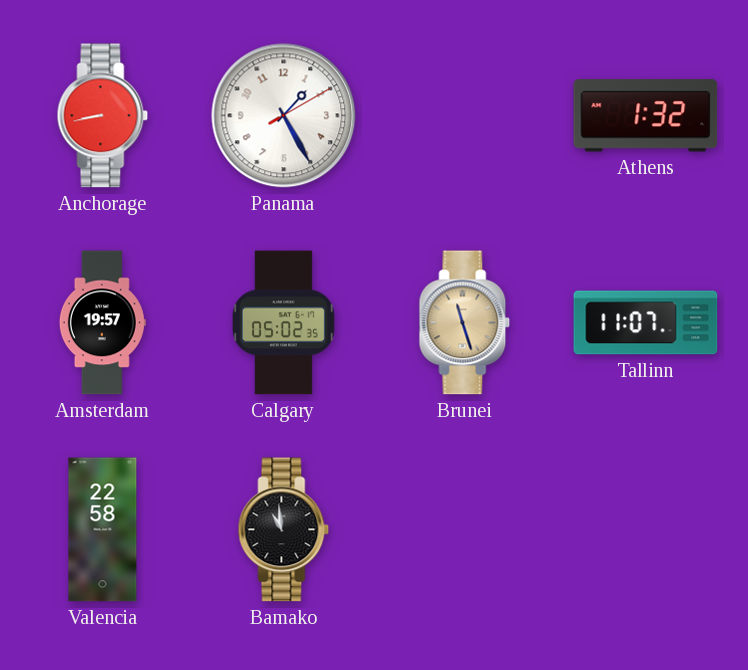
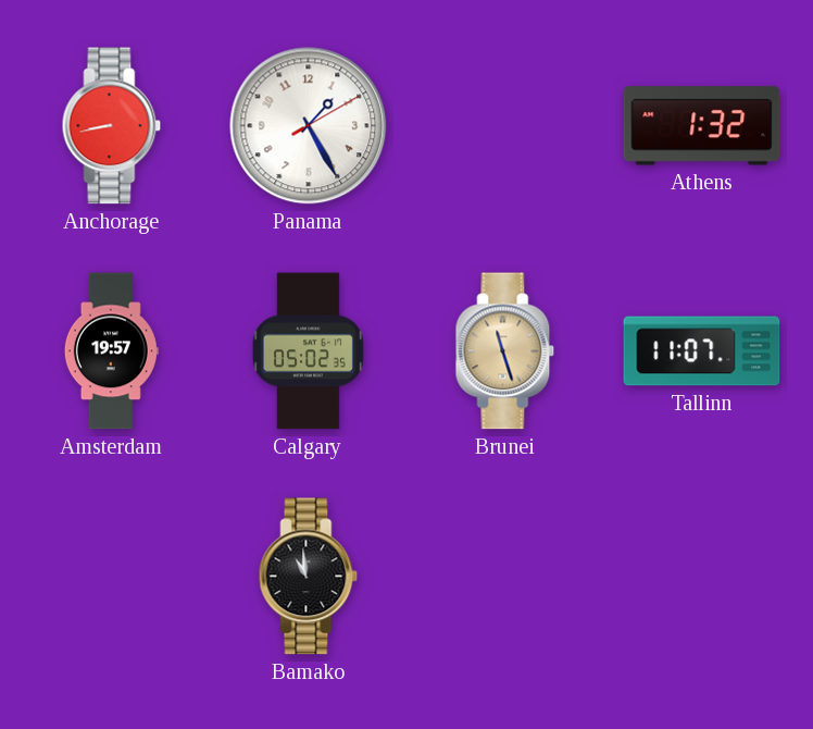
Valencia: 22:58 -> none (103, 530)
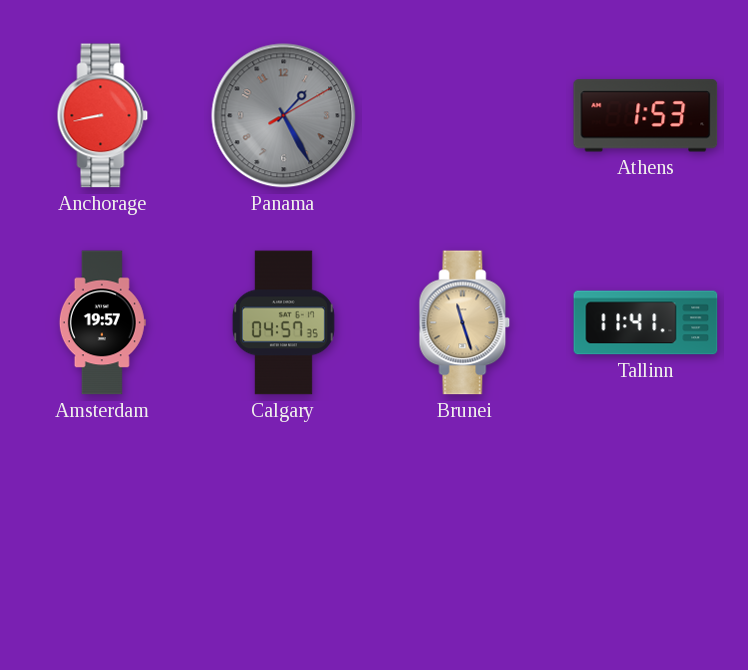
Panama dial: white -> grey (284, 116)
Athens: 1:32 -> 1:53 (646, 116)
Calgary: 05:02 -> 04:57 (283, 323)
Tallinn: 11:07 -> 11:41 (646, 323)
Bamako: 10:59 -> none (309, 577)
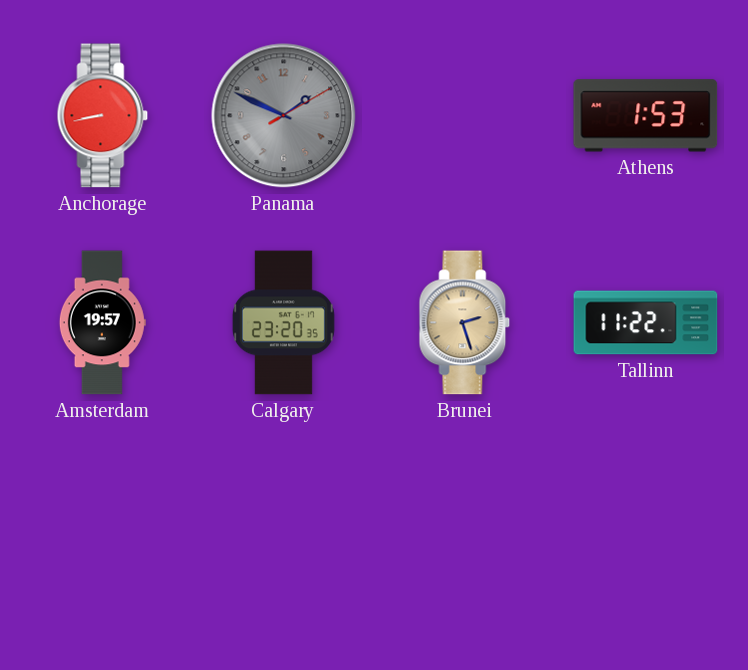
Panama: 1:25 -> 1:49 (284, 116)
Calgary: 04:57 -> 23:20 (283, 323)
Brunei: 11:27 -> 2:27 (465, 323)
Tallinn: 11:41 -> 11:22 (646, 323)
